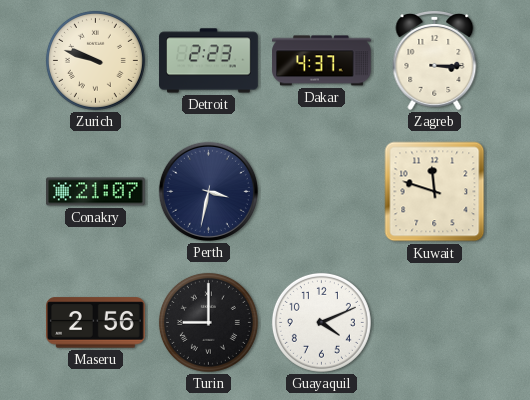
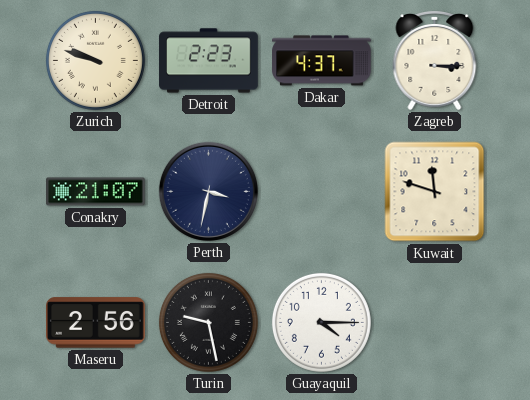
Turin: 9:00 -> 9:28 (208, 322)
Guayaquil: 4:11 -> 4:15 (321, 322)
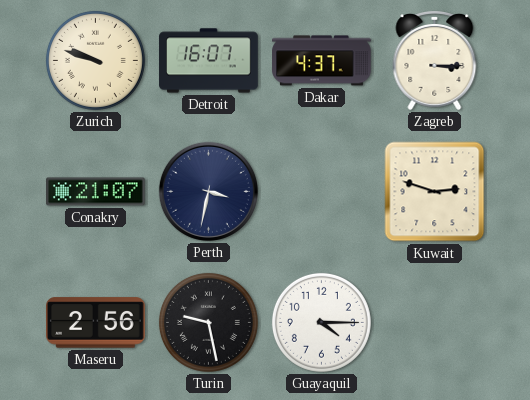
Detroit: 2:23 -> 16:07 (209, 61)
Kuwait: 11:48 -> 2:48 (435, 192)
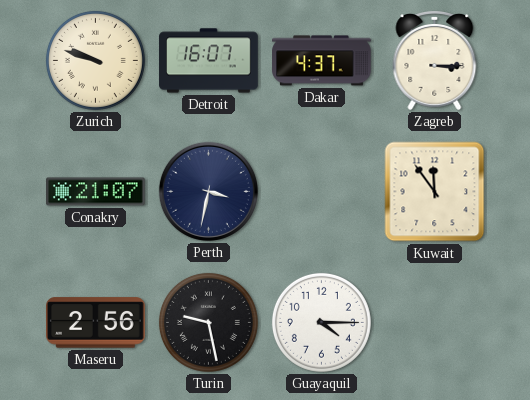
Kuwait: 2:48 -> 11:54 (435, 192)
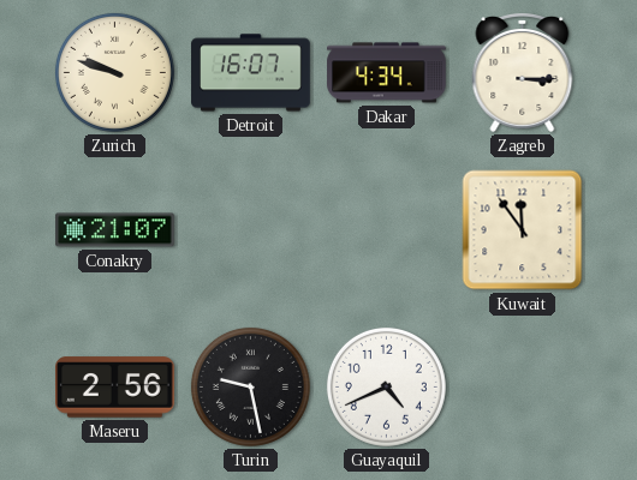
Dakar: 4:37 -> 4:34 (387, 73)
Perth: 3:32 -> none (208, 191)
Guayaquil: 4:15 -> 4:41 (386, 386)
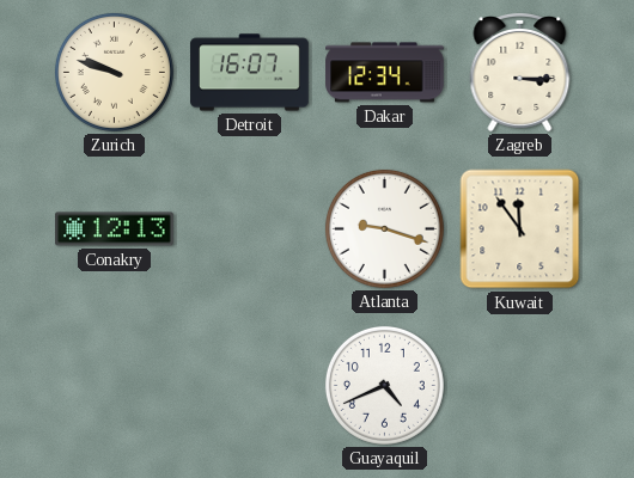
Dakar: 4:34 -> 12:34 (385, 73)
Conakry: 21:07 -> 12:13 (115, 229)
Atlanta: none -> 9:18 (384, 228)
Maseru: 2:56 -> none (115, 388)
Turin: 9:28 -> none (250, 386)
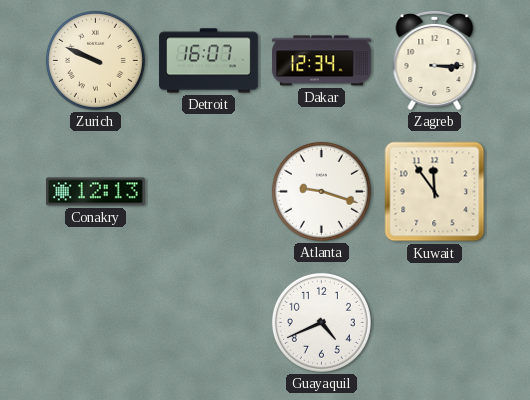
Zurich: 9:48 -> 9:49 (95, 60)
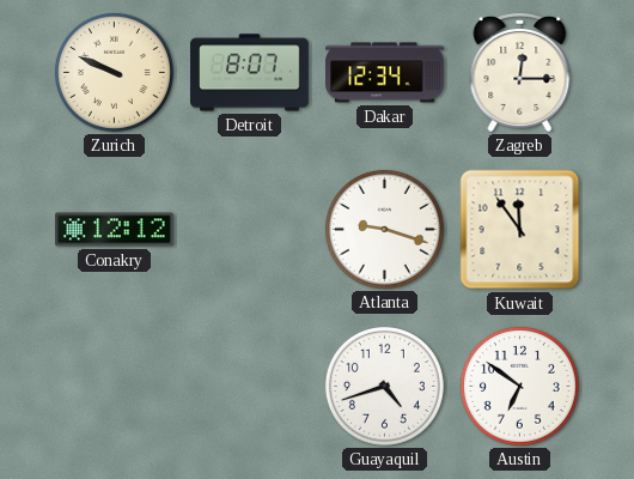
Detroit: 16:07 -> 8:07 (250, 73)
Zagreb: 3:15 -> 12:15 (520, 73)
Conakry: 12:13 -> 12:12 (115, 230)
Guayaquil: 4:41 -> 4:42 (384, 386)
Austin: none -> 6:51 (519, 386)
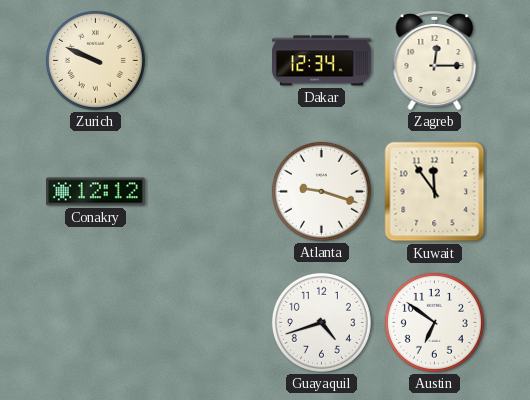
Detroit: 8:07 -> none (250, 73)
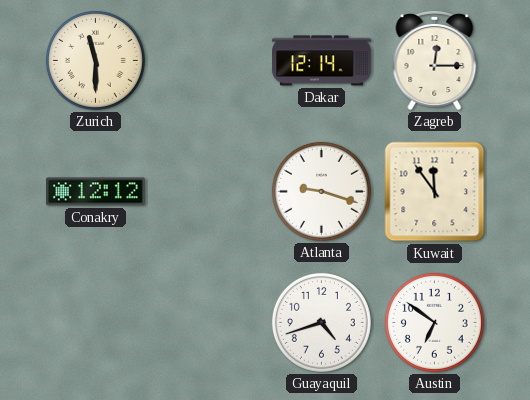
Zurich: 9:49 -> 11:30 (95, 60)
Dakar: 12:34 -> 12:14 (322, 61)
